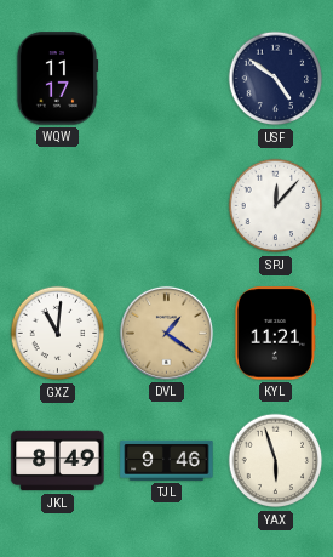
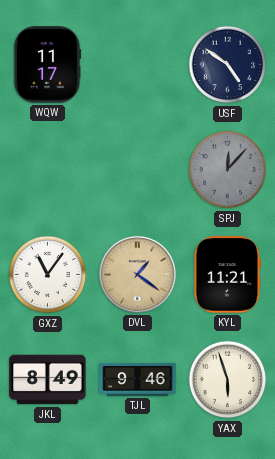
SPJ dial: white -> grey (228, 170)
GXZ: 11:01 -> 11:06 (48, 275)
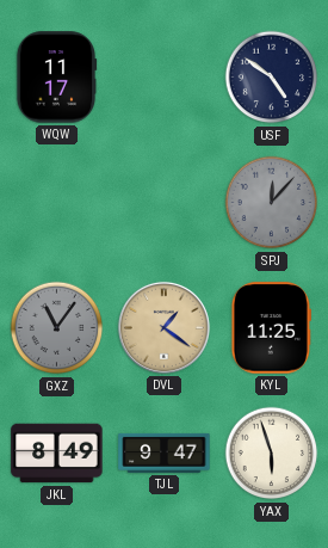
GXZ dial: white -> grey (57, 328)
KYL: 11:21 -> 11:25 (271, 328)
TJL: 9:46 -> 9:47 (165, 452)
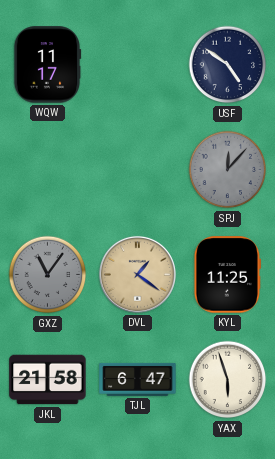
JKL: 8:49 -> 21:58 (48, 380)
TJL: 9:47 -> 6:47 (138, 379)
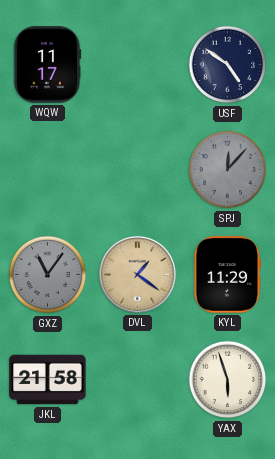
KYL: 11:25 -> 11:29 (227, 275)
TJL: 6:47 -> none (138, 379)
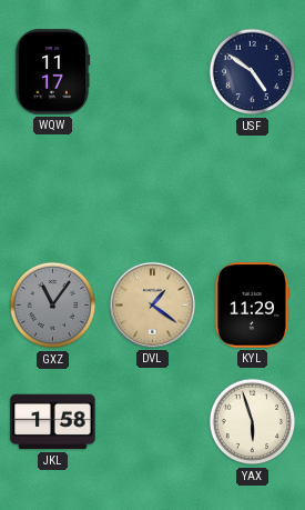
SPJ: 12:07 -> none (228, 170)
JKL: 21:58 -> 1:58 (53, 422)
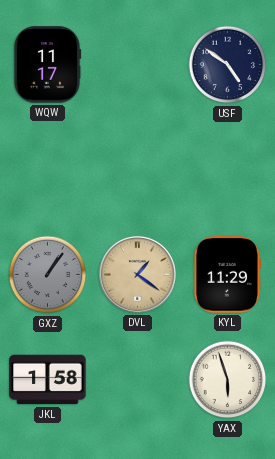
GXZ: 11:06 -> 1:06 (48, 275)
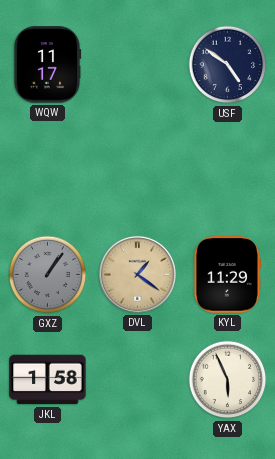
YAX: 5:57 -> 5:56 (228, 380)
